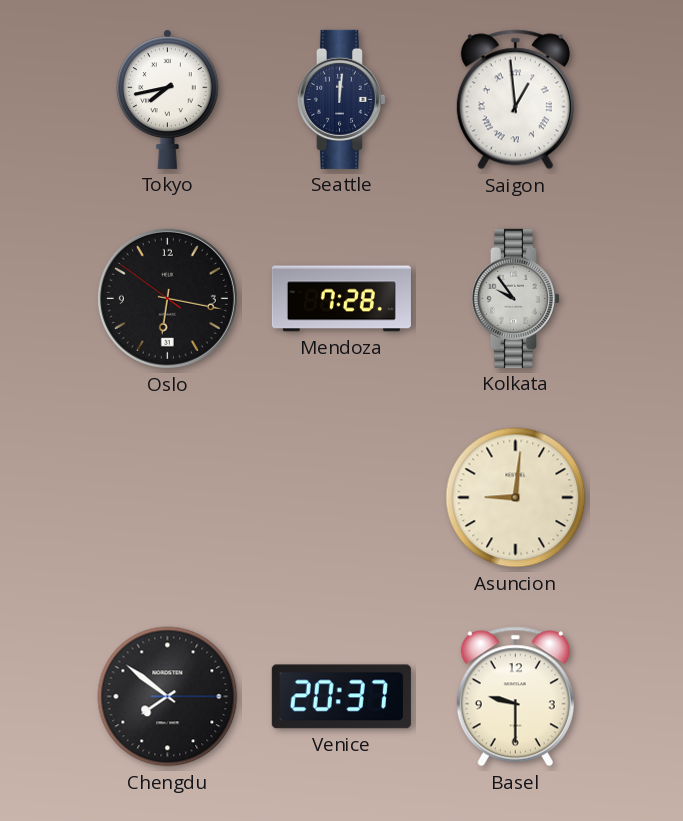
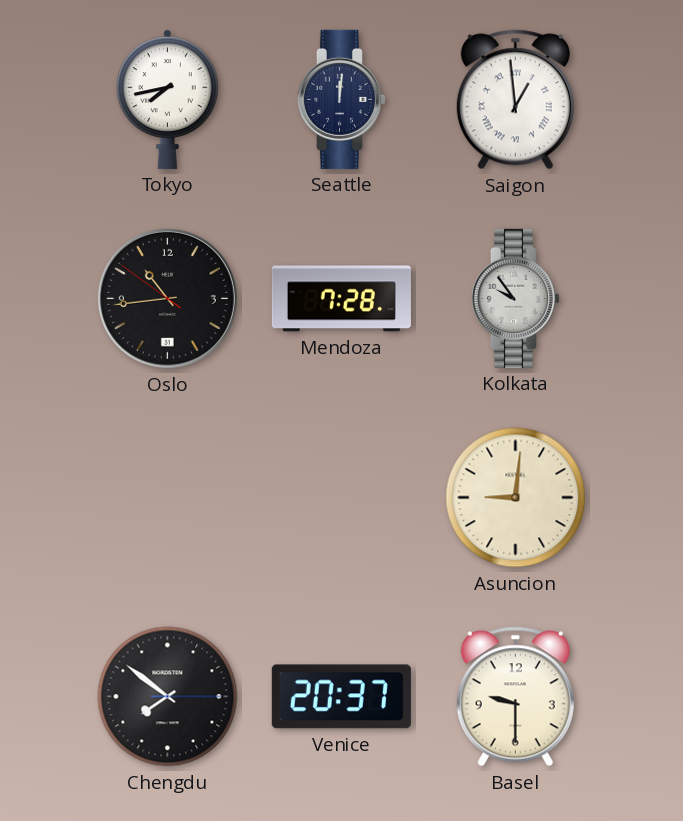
Oslo: 6:16 -> 10:43 (167, 298)
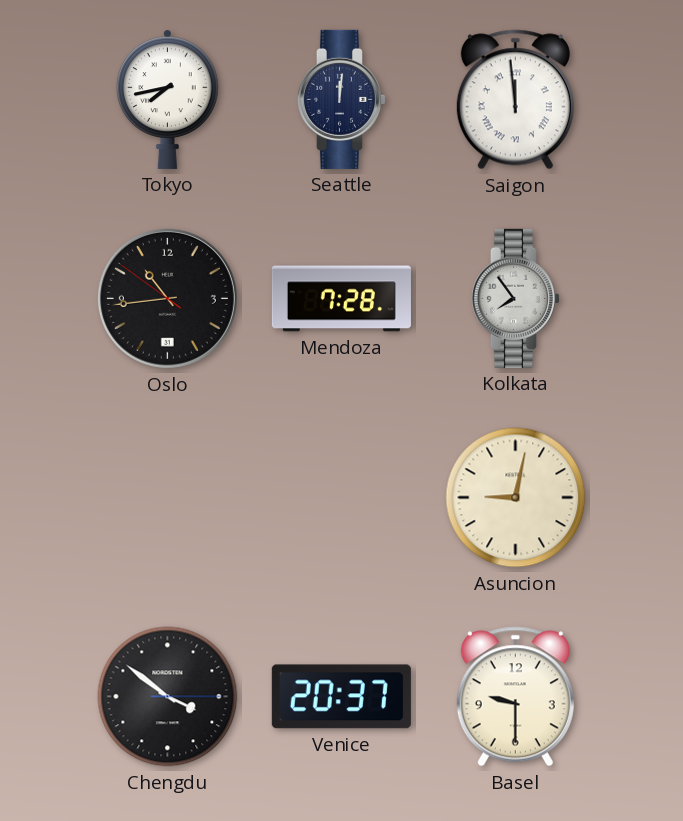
Saigon: 12:59 -> 11:59 (515, 100)
Kolkata: 9:54 -> 7:54 (515, 298)
Asuncion: 9:01 -> 9:02 (516, 498)
Chengdu: 7:51 -> 3:51 (168, 697)
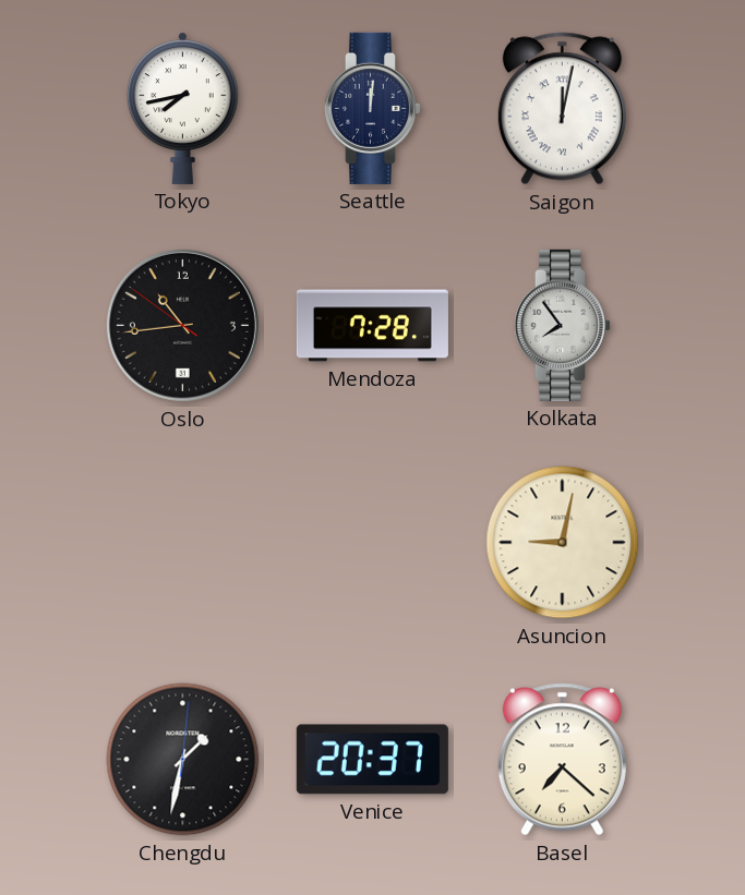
Saigon: 11:59 -> 12:02 (562, 109)
Chengdu: 3:51 -> 1:32 (183, 760)
Basel: 9:30 -> 7:22 (562, 760)
